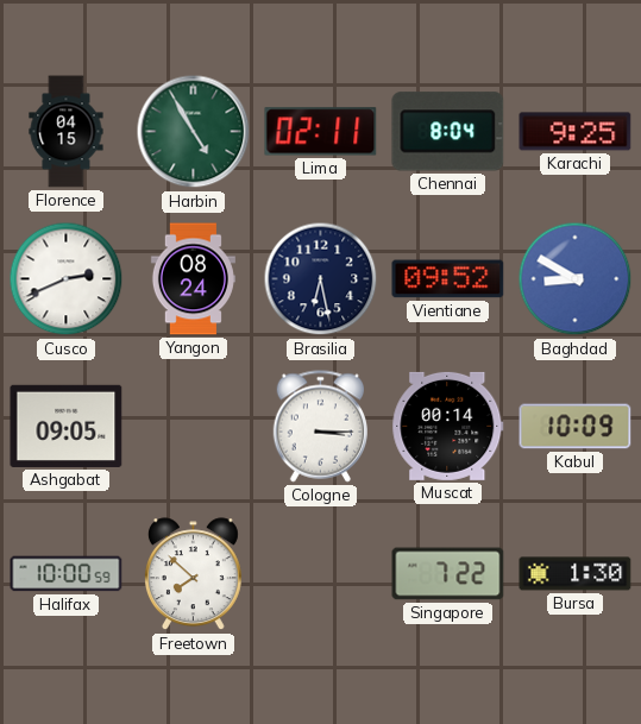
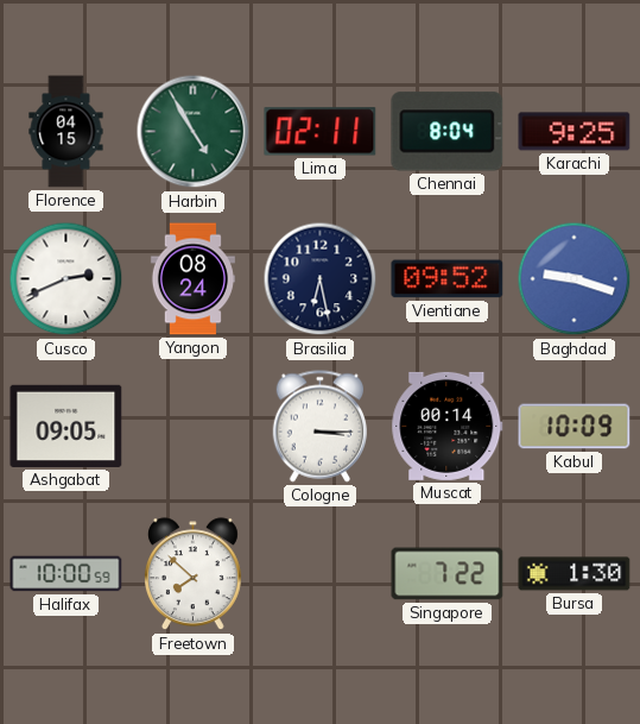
Baghdad: 8:50 -> 9:18 (575, 279)
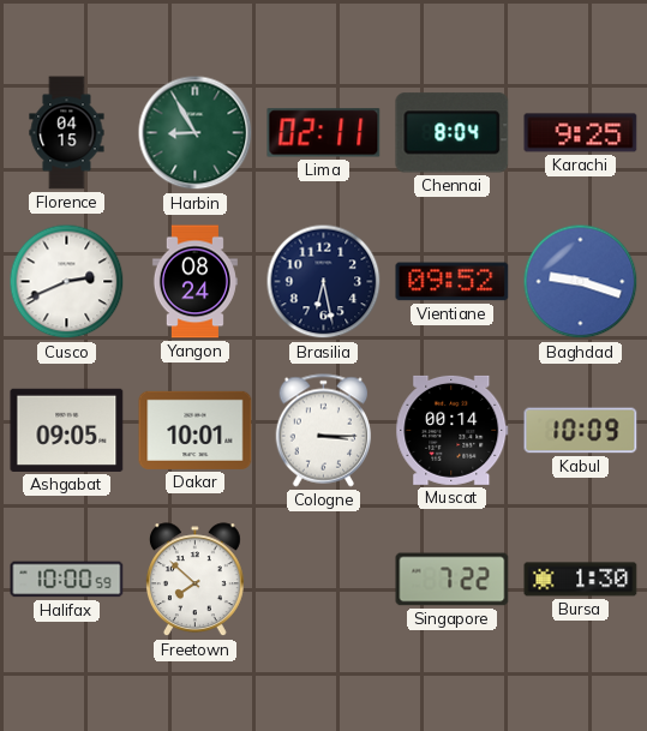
Harbin: 4:55 -> 8:55 (196, 133)
Dakar: none -> 10:01 (196, 430)
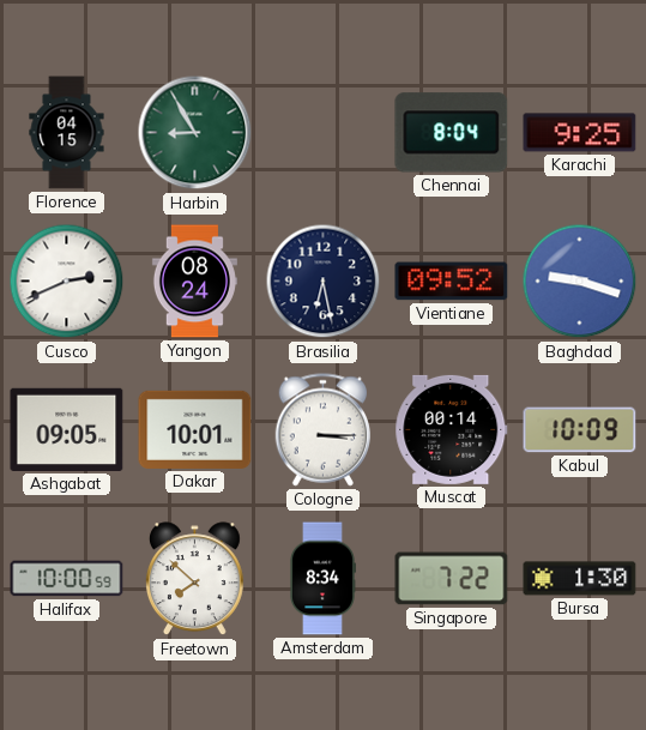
Lima: 02:11 -> none (324, 133)
Amsterdam: none -> 8:34 (322, 579)
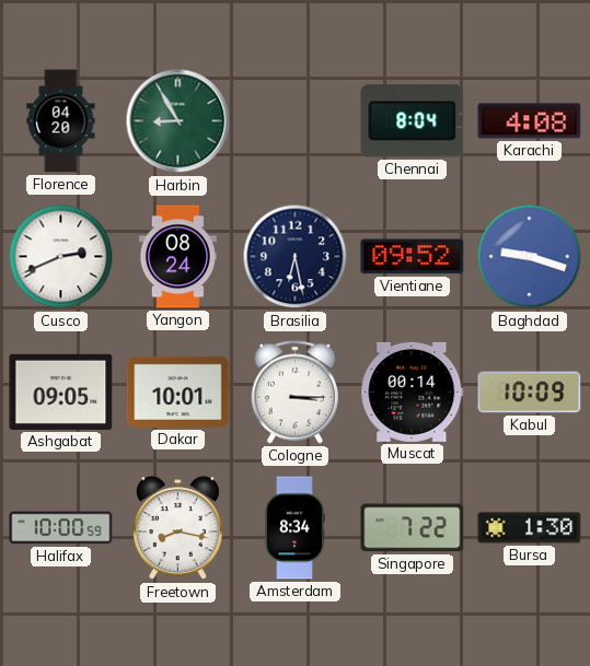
Florence: 04:15 -> 04:20 (61, 121)
Karachi: 9:25 -> 4:08 (530, 121)
Freetown: 7:52 -> 8:17 (177, 528)
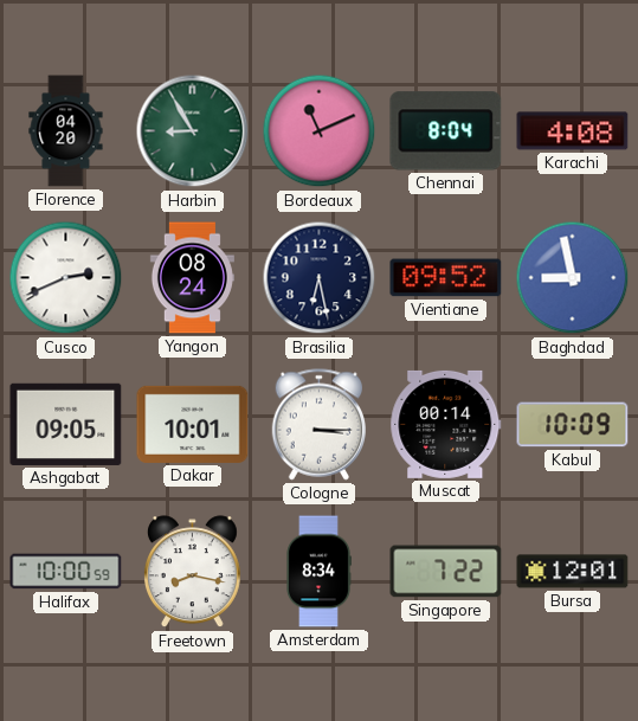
Bordeaux: none -> 11:11 (320, 131)
Baghdad: 9:18 -> 8:58 (573, 278)
Bursa: 1:30 -> 12:01 (573, 572)
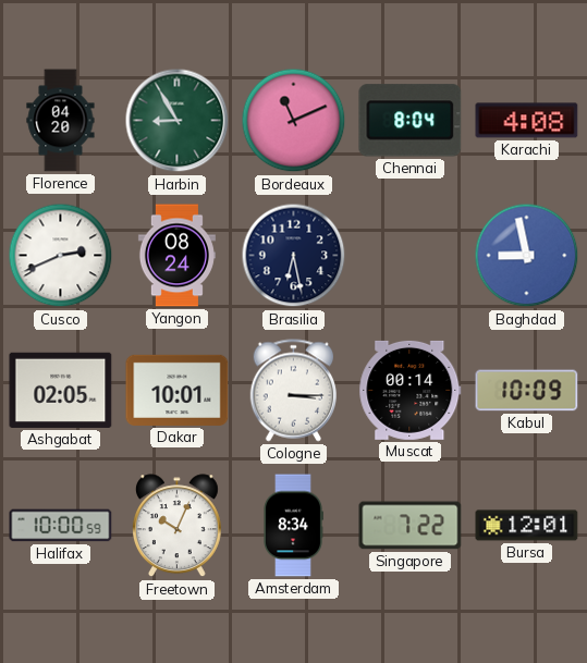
Vientiane: 09:52 -> none (446, 278)
Ashgabat: 09:05 -> 02:05 (61, 390)
Freetown: 8:17 -> 10:04 (176, 526)
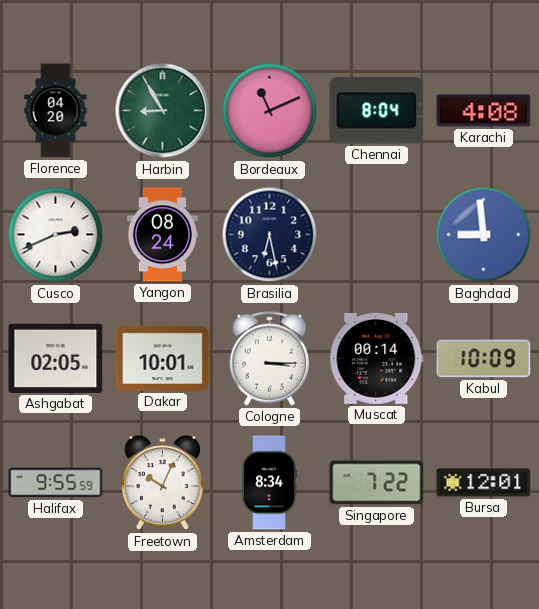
Baghdad: 8:58 -> 8:59 (484, 235)
Halifax: 10:00 -> 9:55 (56, 483)
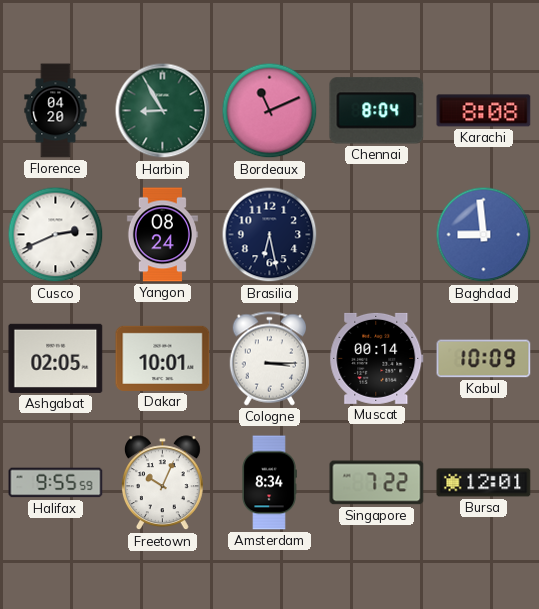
Karachi: 4:08 -> 8:08 (484, 111)
